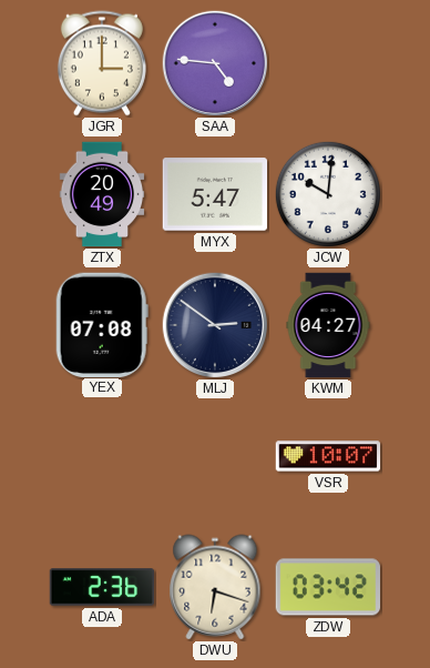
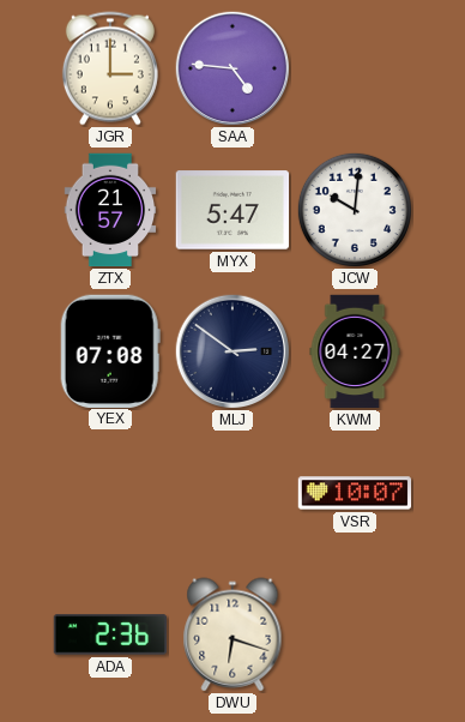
ZTX: 20:49 -> 21:57 (110, 210)
ZDW: 03:42 -> none (327, 587)
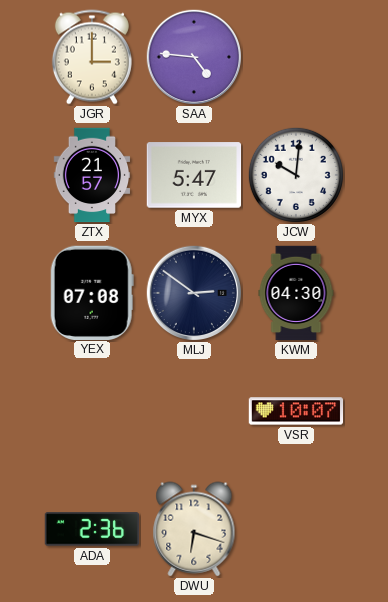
KWM: 04:27 -> 04:30 (296, 293)
